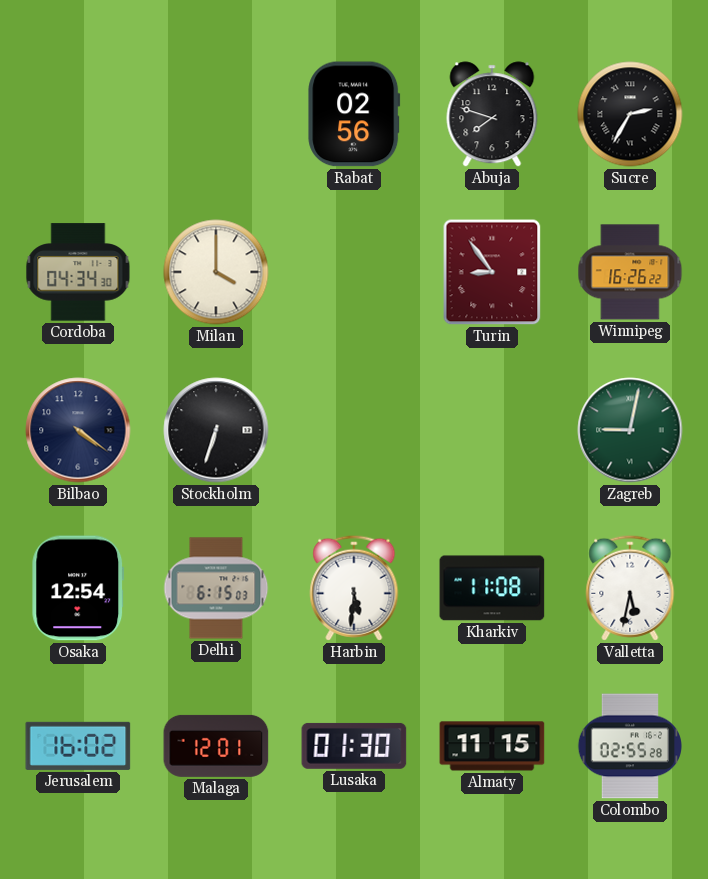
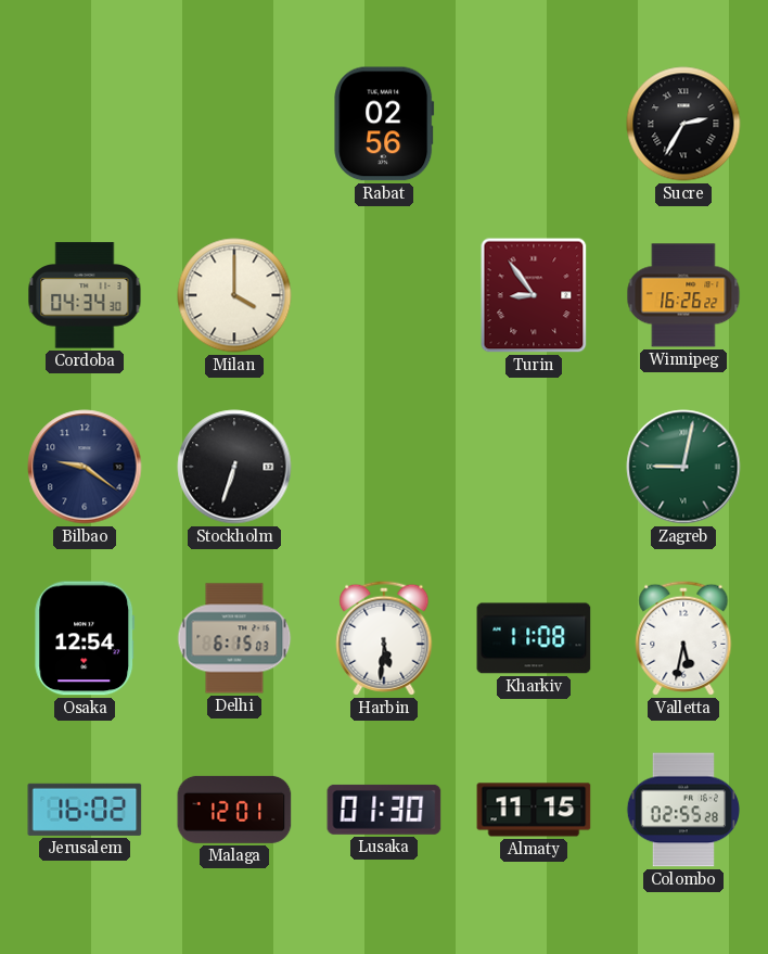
Abuja: 7:48 -> none (492, 114)
Bilbao: 4:21 -> 9:21 (85, 467)
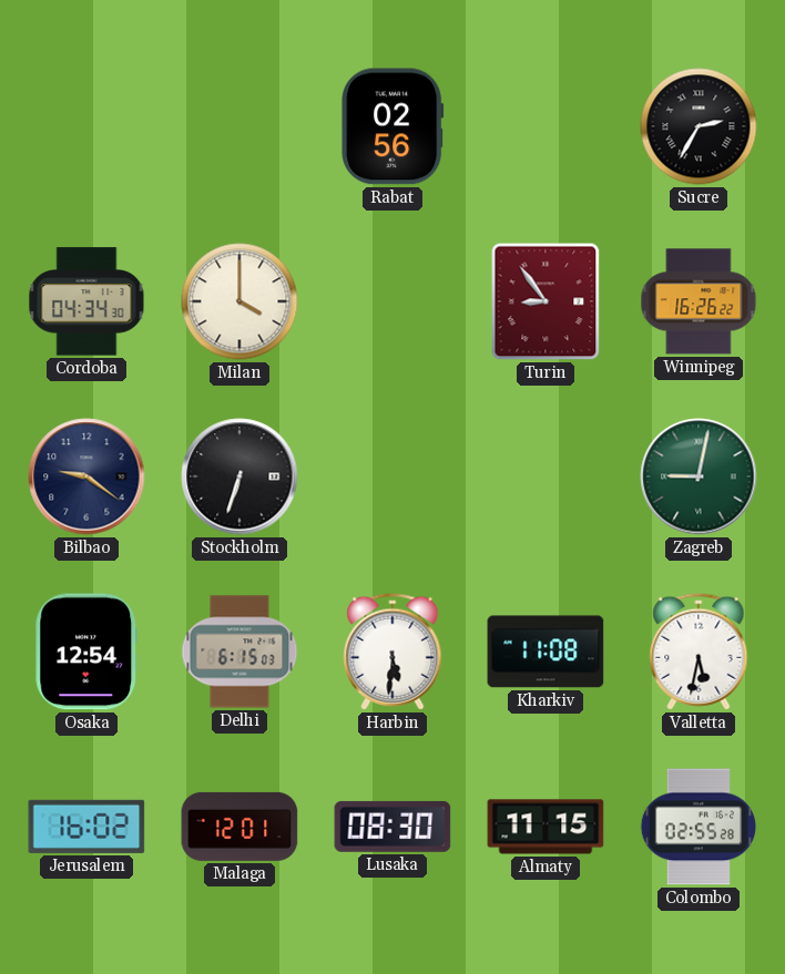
Lusaka: 01:30 -> 08:30 (392, 827)
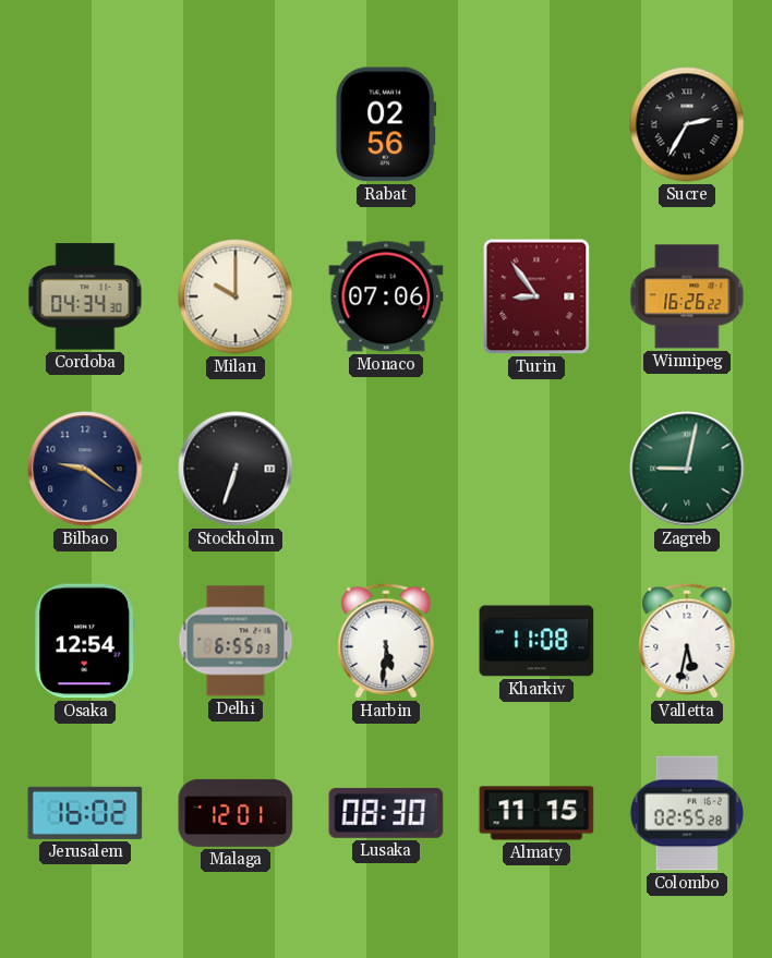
Milan: 4:00 -> 10:00 (236, 296)
Monaco: none -> 07:06 (386, 296)
Delhi: 6:15 -> 6:55 (236, 641)
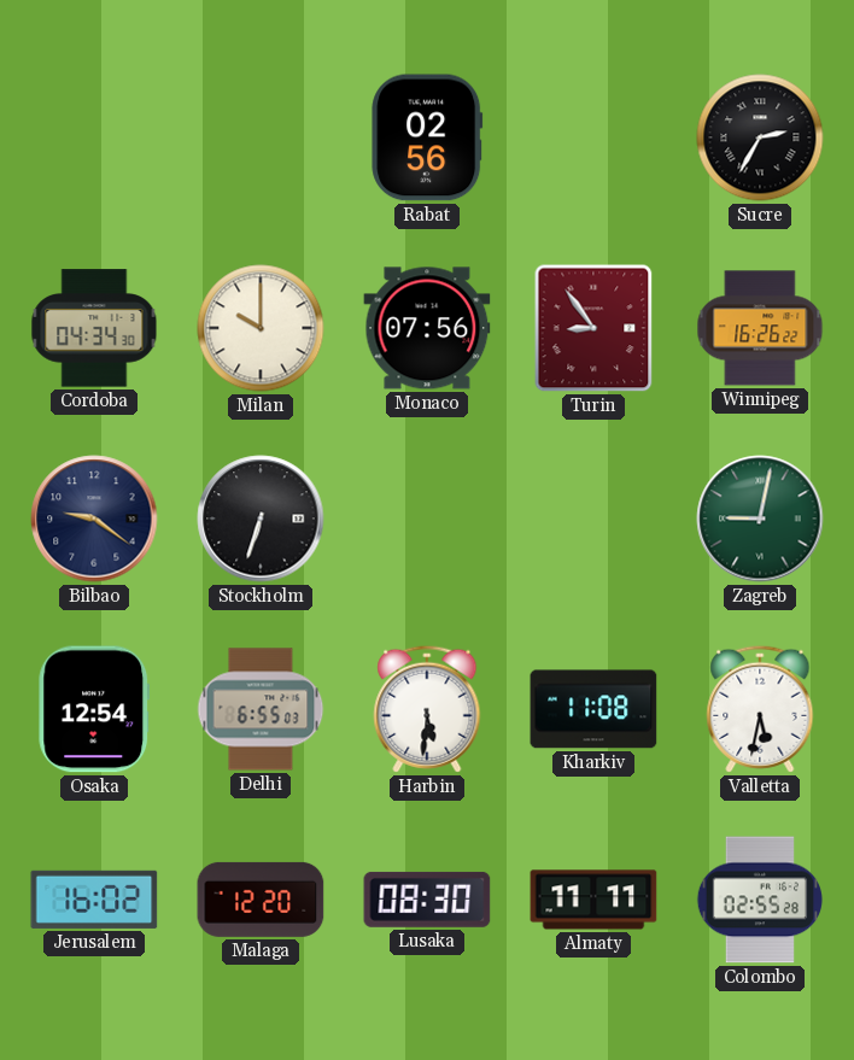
Monaco: 07:06 -> 07:56 (427, 328)
Malaga: 12:01 -> 12:20 (261, 900)
Almaty: 11:15 -> 11:11 (593, 900)
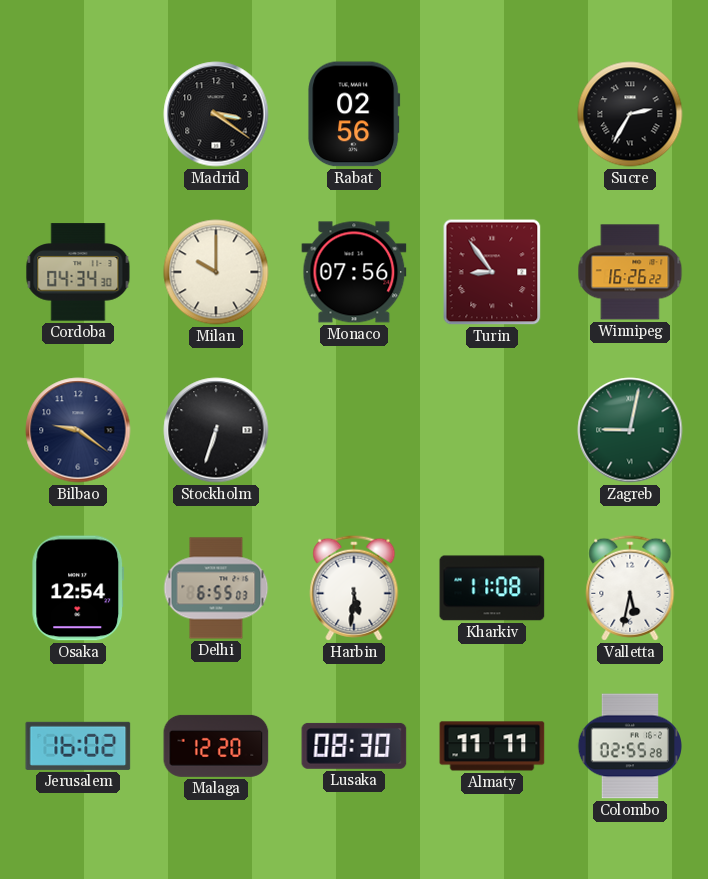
Madrid: none -> 3:21 (216, 114)
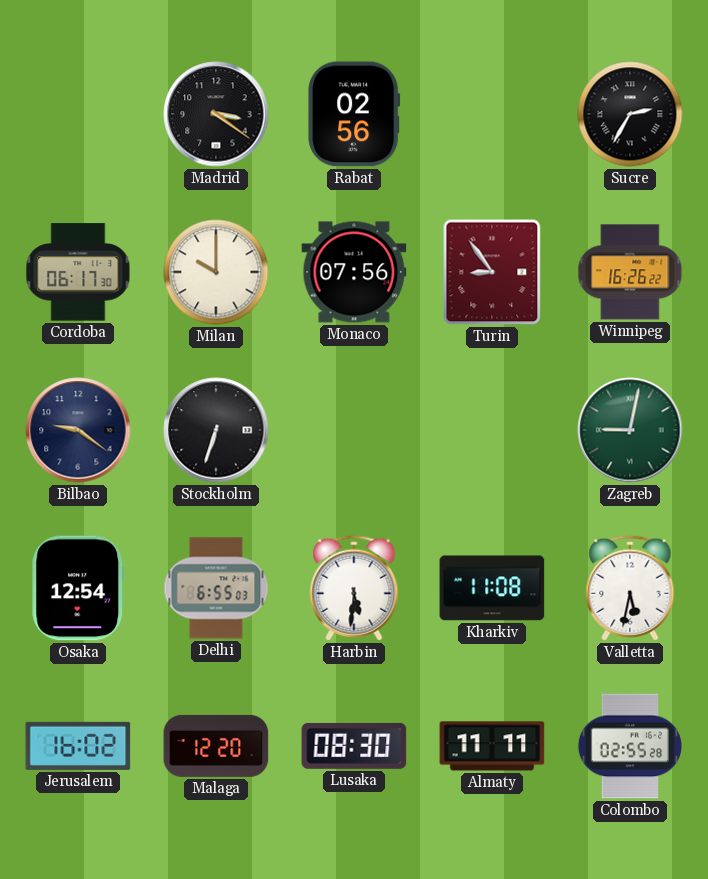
Cordoba: 04:34 -> 06:17 (78, 272)
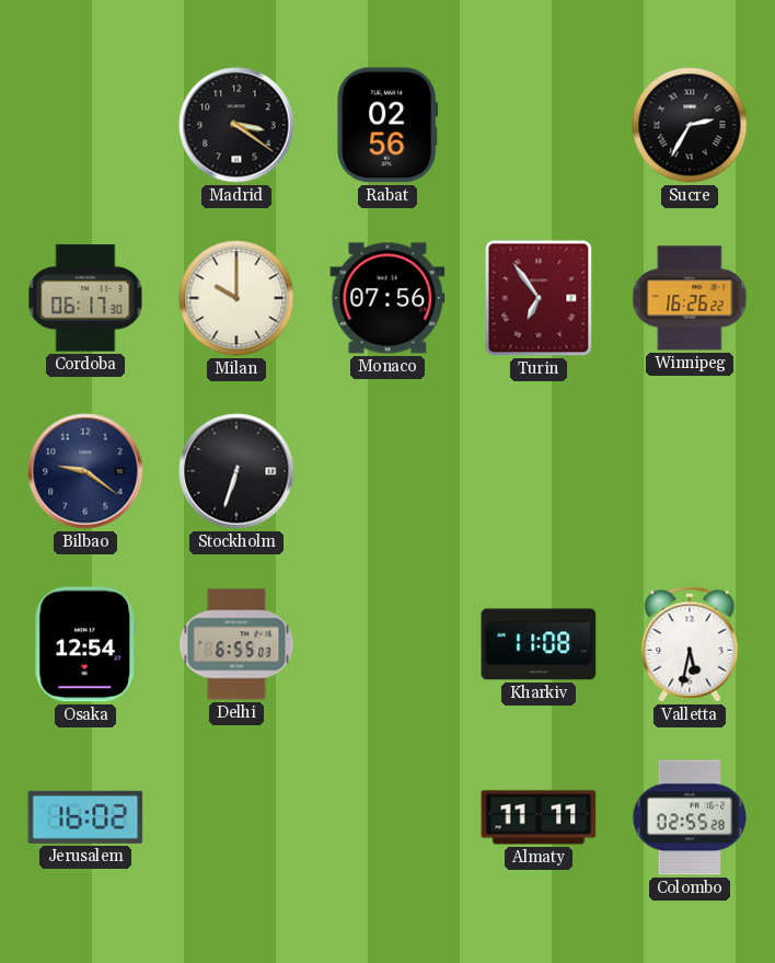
Turin: 8:54 -> 6:54 (539, 298)
Zagreb: 9:02 -> none (630, 430)
Harbin: 5:31 -> none (354, 588)
Malaga: 12:20 -> none (216, 746)
Lusaka: 08:30 -> none (354, 746)
